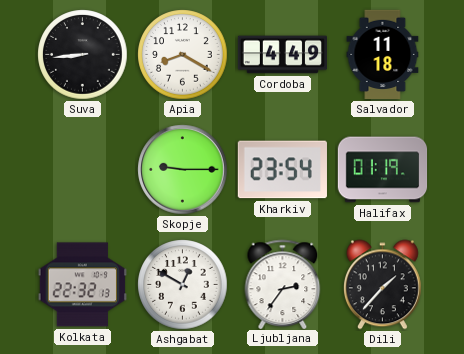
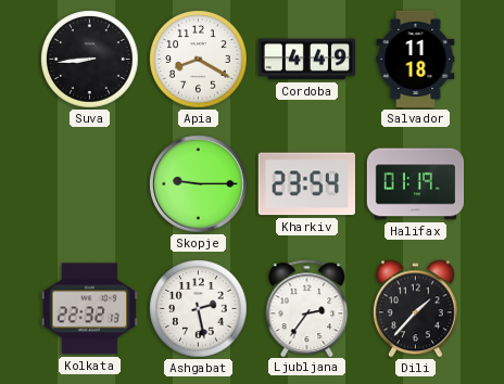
Ashgabat: 12:50 -> 2:28 (199, 309)
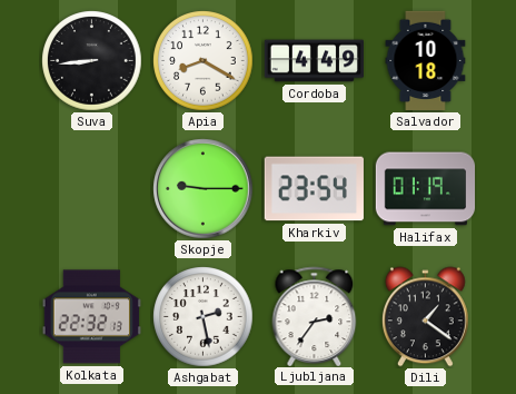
Salvador: 11:18 -> 10:18 (426, 61)
Dili: 1:37 -> 1:21 (425, 317)
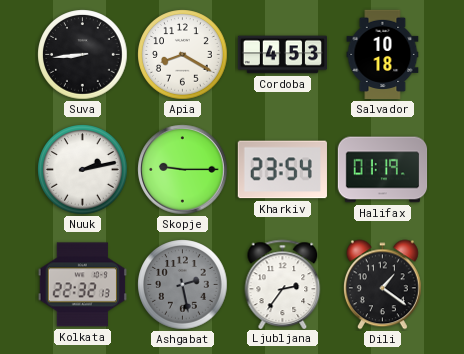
Cordoba: 4:49 -> 4:53 (282, 55)
Nuuk: none -> 2:13 (83, 170)
Ashgabat dial: white -> grey (183, 285)
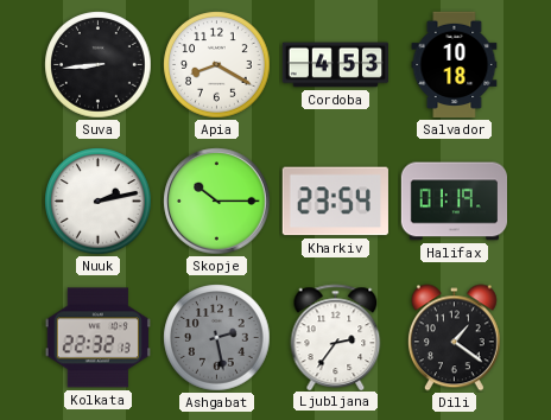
Skopje: 9:15 -> 10:15 (217, 202)
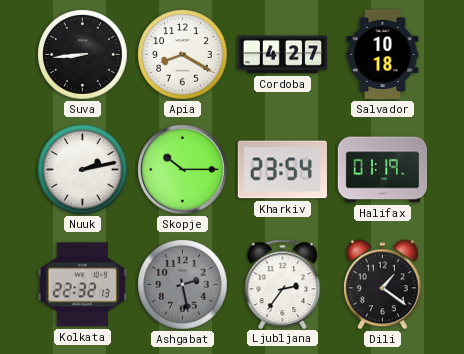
Cordoba: 4:53 -> 4:27 (282, 55)
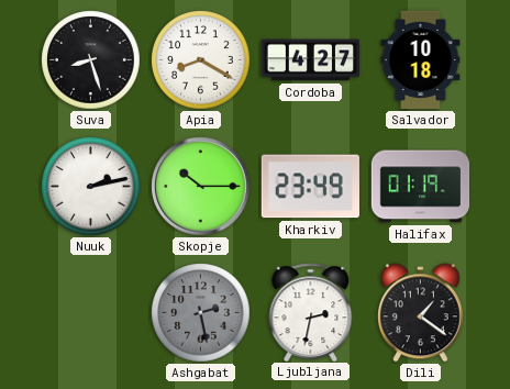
Suva: 8:44 -> 8:27 (91, 60)
Kharkiv: 23:54 -> 23:49 (310, 187)
Kolkata: 22:32 -> none (82, 285)
Ljubljana: 2:36 -> 2:32 (311, 312)
